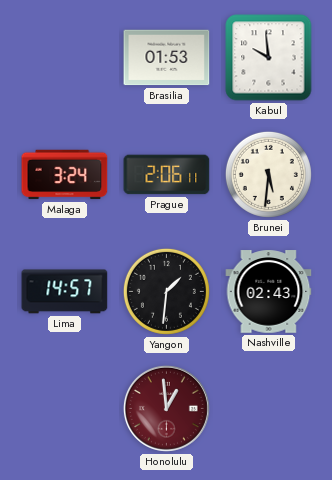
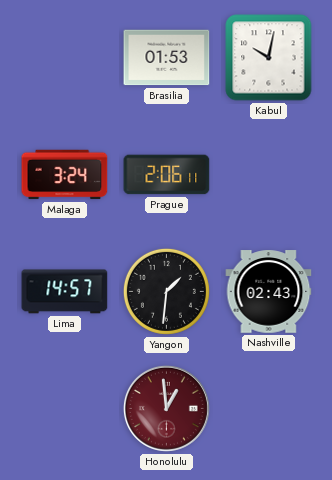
Kabul: 9:59 -> 10:02 (269, 58)
Brunei: 5:31 -> none (268, 174)
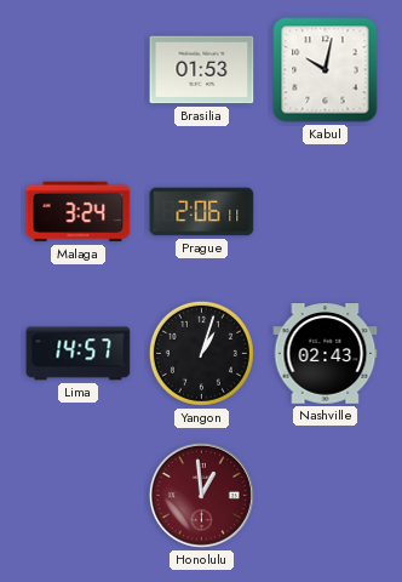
Yangon: 1:31 -> 1:03 (201, 353)
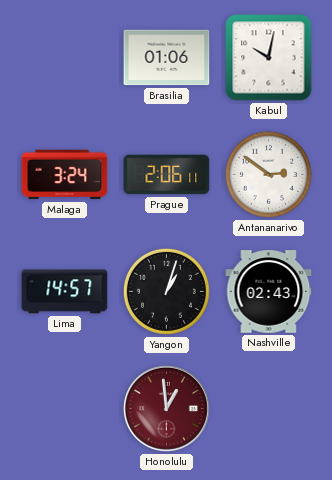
Brasilia: 01:53 -> 01:06 (167, 58)
Antananarivo: none -> 2:51 (268, 174)
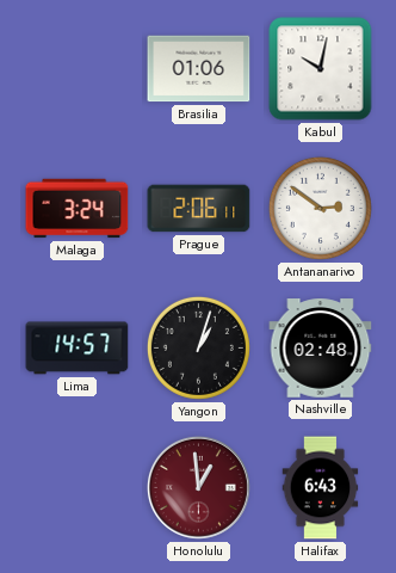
Nashville: 02:43 -> 02:48 (321, 349)
Halifax: none -> 6:43 (321, 488)
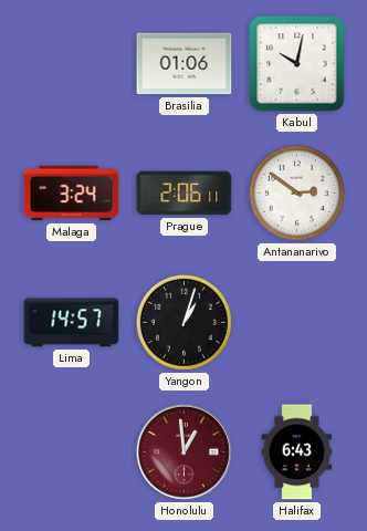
Nashville: 02:48 -> none (321, 349)
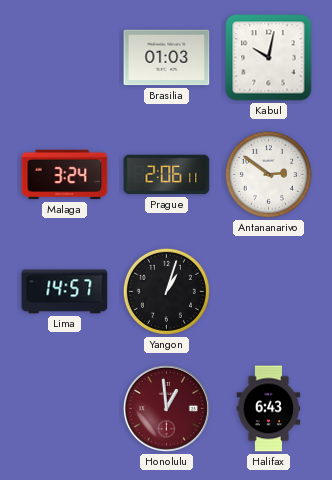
Brasilia: 01:06 -> 01:03 (167, 58)
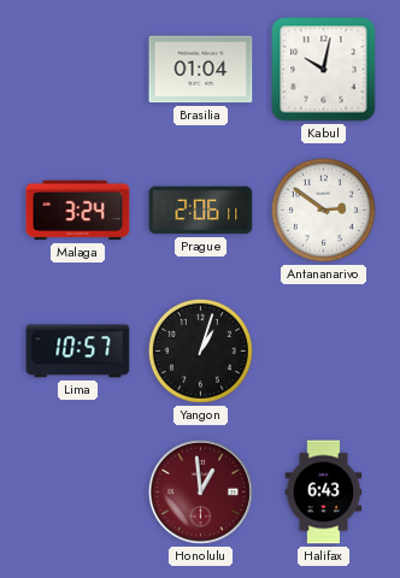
Brasilia: 01:03 -> 01:04 (201, 70)
Lima: 14:57 -> 10:57 (78, 352)
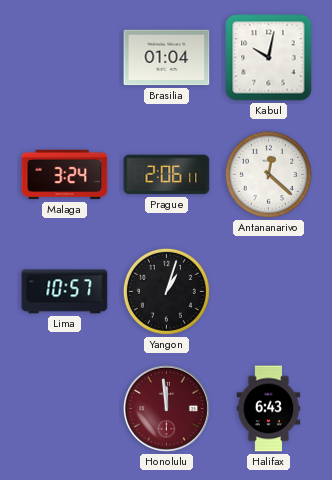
Antananarivo: 2:51 -> 12:22 (268, 174)
Honolulu: 12:59 -> 11:59 (166, 408)
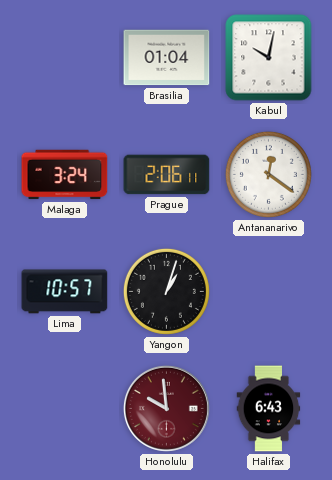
Antananarivo: 12:22 -> 12:21 (268, 174)
Honolulu: 11:59 -> 9:59 (166, 408)
